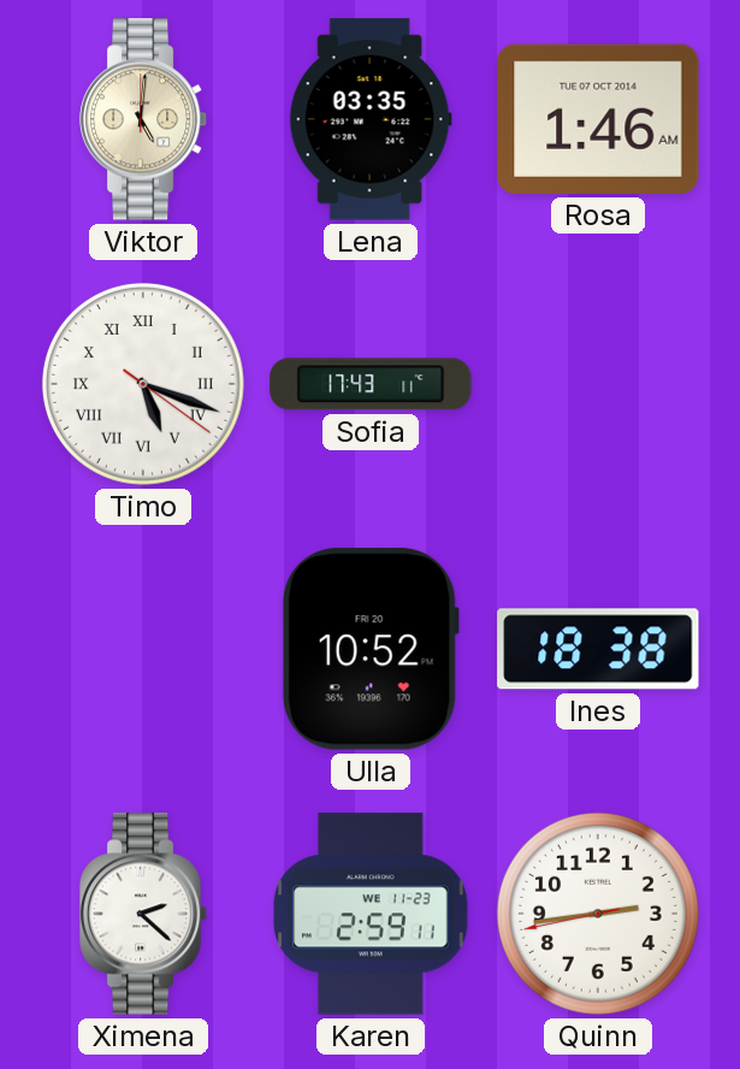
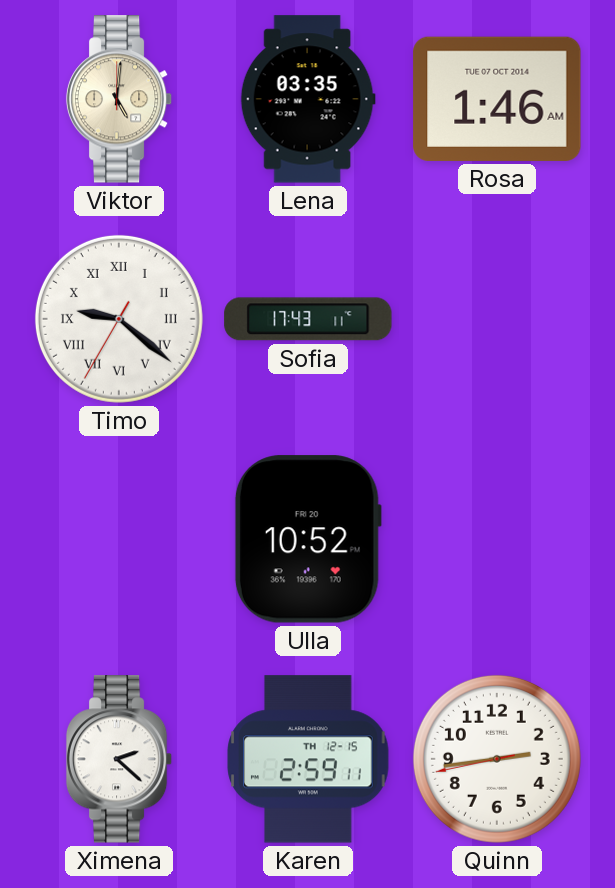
Timo: 5:18 -> 9:21 (119, 319)
Ines: 18:38 -> none (598, 649)
Karen date: WE 11-23 -> TH 12-15 (308, 759)
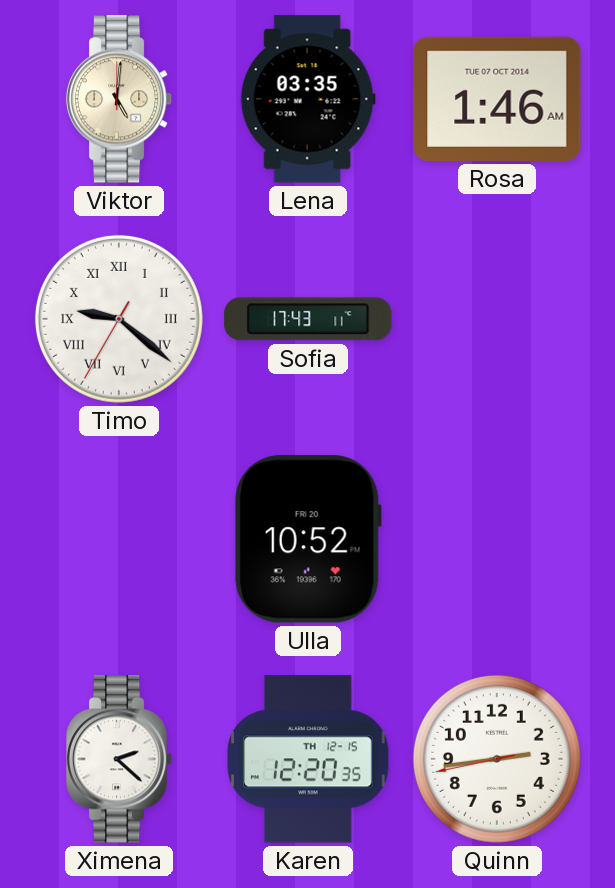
Karen: 2:59 -> 12:20 (308, 759)
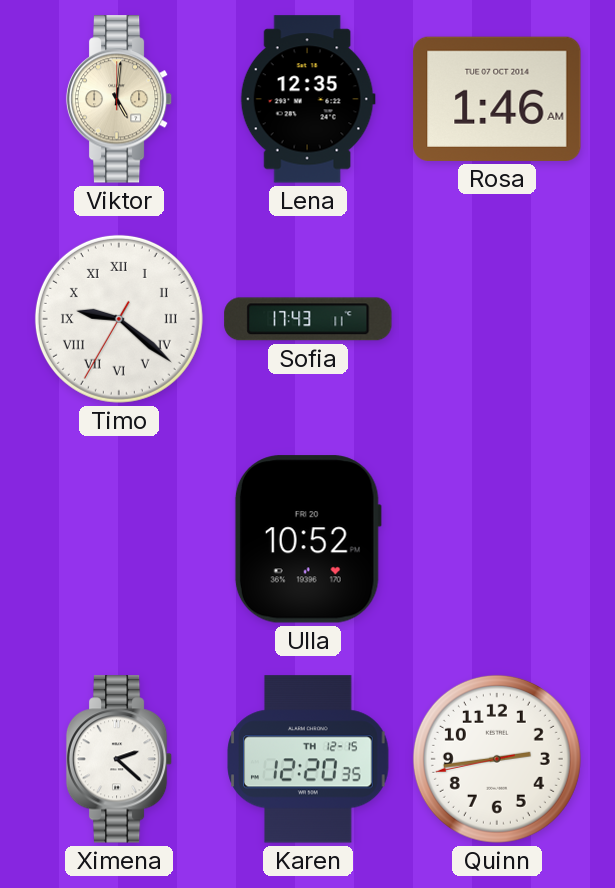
Lena: 03:35 -> 12:35 (308, 99)
